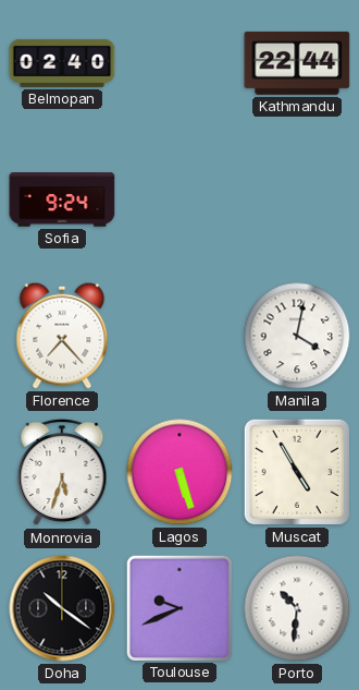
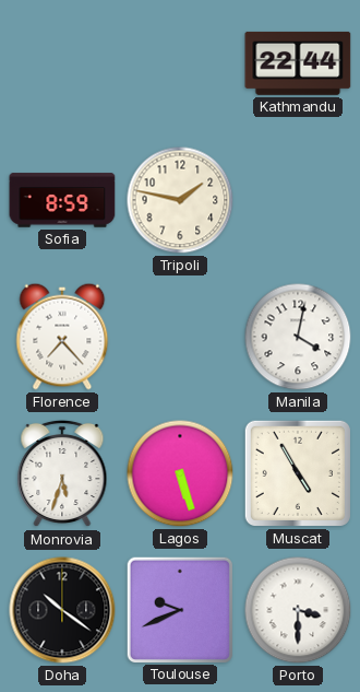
Belmopan: 02:40 -> none (62, 63)
Sofia: 9:24 -> 8:59 (62, 200)
Tripoli: none -> 1:47 (180, 200)
Porto: 10:31 -> 3:30 (298, 610)
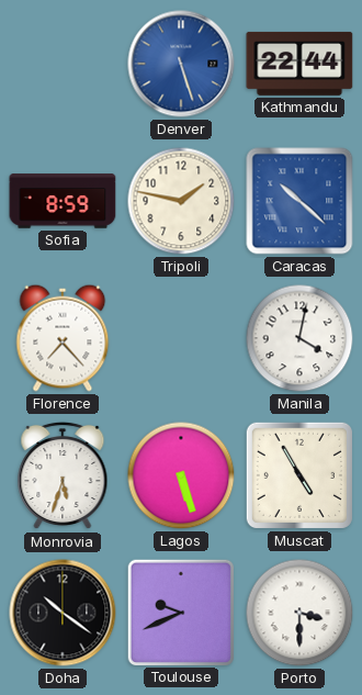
Denver: none -> 5:27 (181, 64)
Caracas: none -> 10:22 (299, 201)
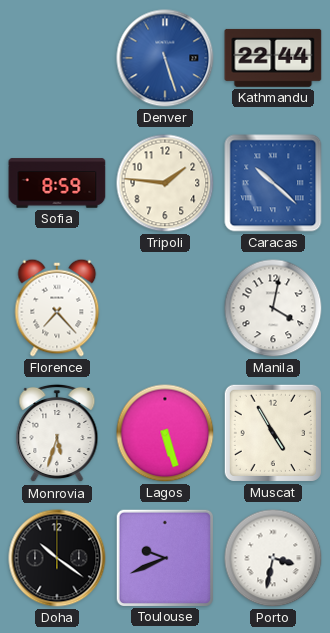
Tripoli: 1:47 -> 1:46 (165, 183)
Porto: 3:30 -> 3:32 (273, 558)
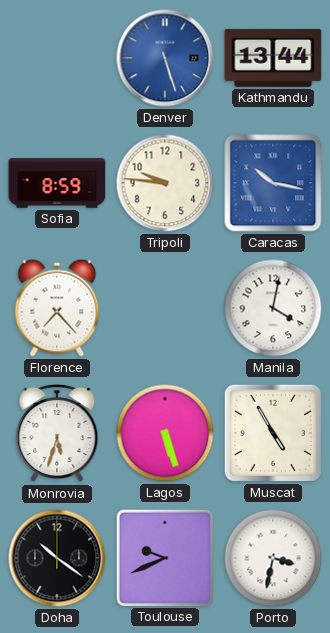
Kathmandu: 22:44 -> 13:44 (273, 58)
Tripoli: 1:46 -> 9:46 (165, 183)
Caracas: 10:22 -> 10:17 (273, 183)
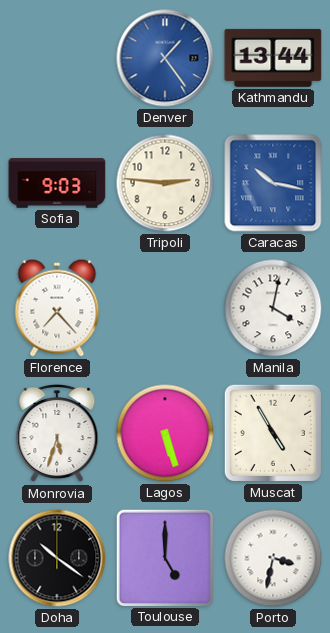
Denver: 5:27 -> 1:24 (165, 58)
Sofia: 8:59 -> 9:03 (57, 183)
Tripoli: 9:46 -> 2:46 (165, 183)
Toulouse: 9:41 -> 5:00 (164, 557)
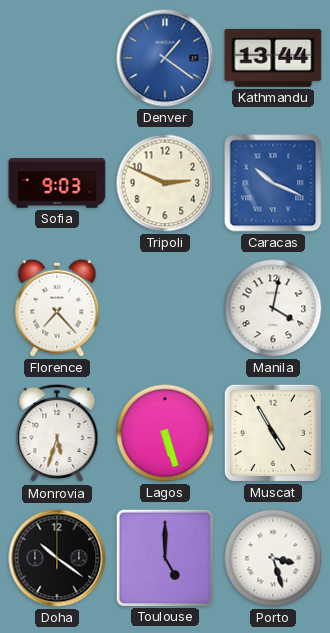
Denver: 1:24 -> 1:21 (165, 58)
Tripoli: 2:46 -> 2:49 (165, 183)
Caracas: 10:17 -> 10:19 (273, 183)
Porto: 3:32 -> 3:27 (273, 558)
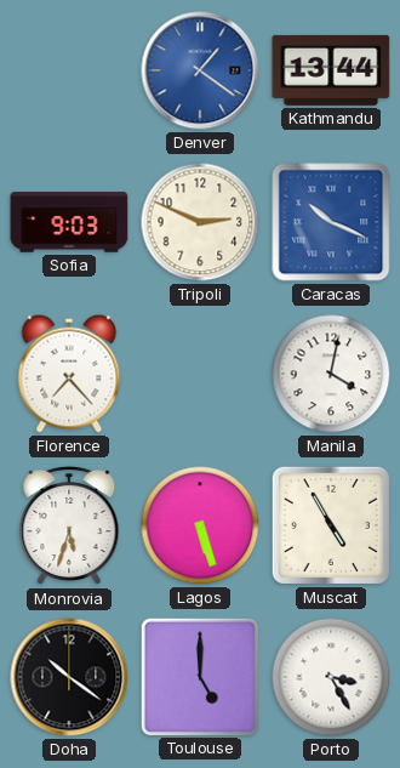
Porto: 3:27 -> 3:25 (331, 677)
